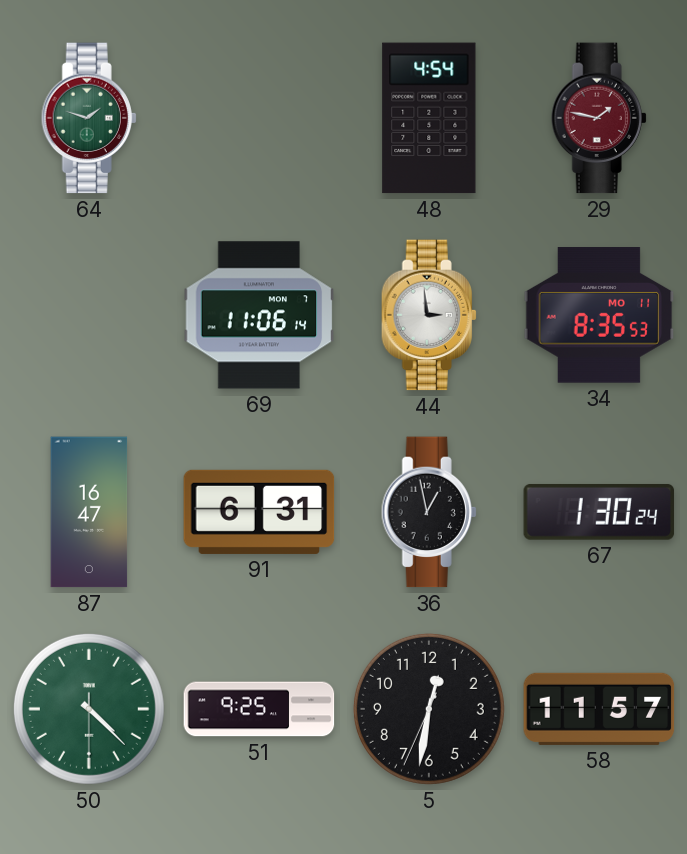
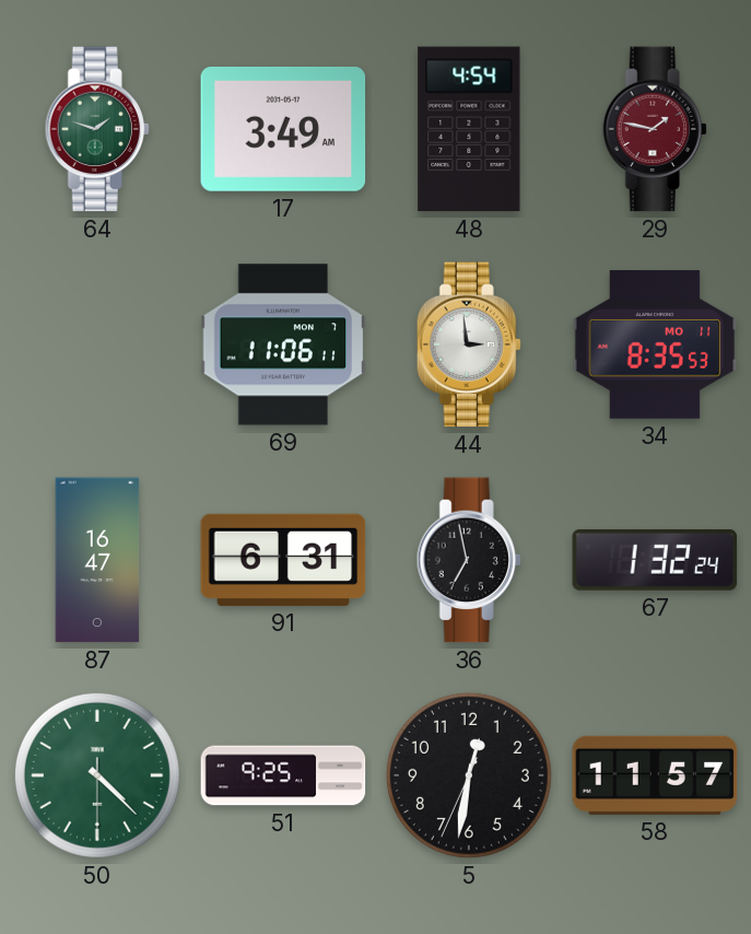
17: none -> 3:49 (283, 129)
69: 11:06:14 -> 11:06:11 (283, 345)
36: 12:58 -> 6:58 (469, 560)
67: 1:30 -> 1:32 (655, 560)
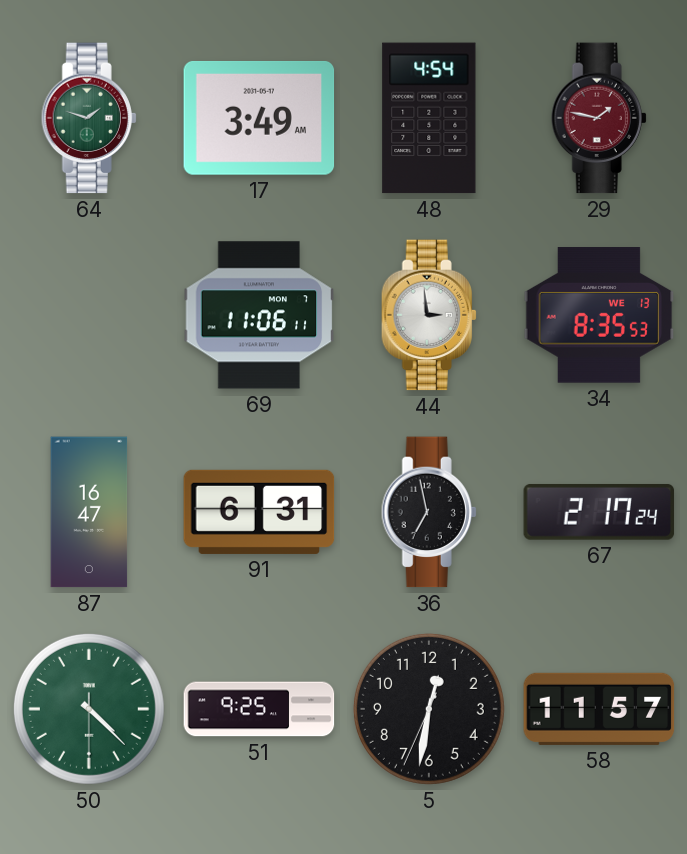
34 date: MO 11 -> WE 13 (599, 315)
67: 1:32 -> 2:17 (599, 512)
